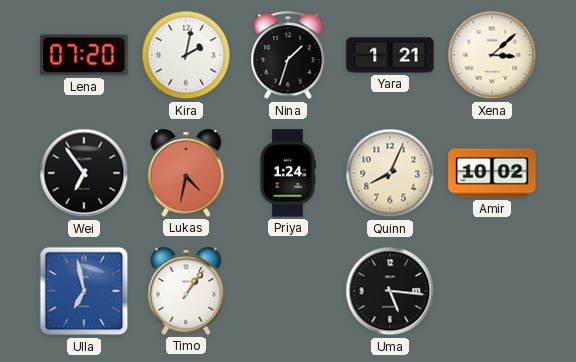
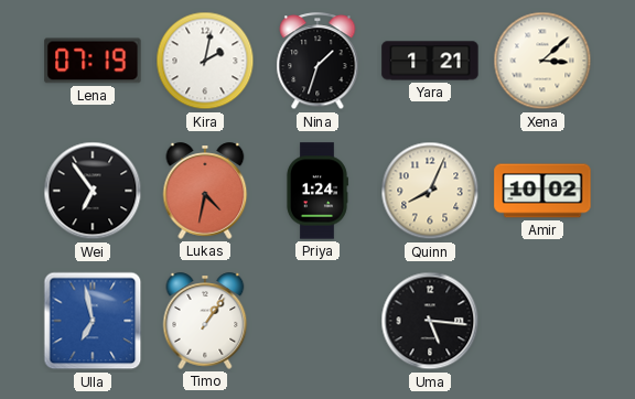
Lena: 07:20 -> 07:19 (93, 61)
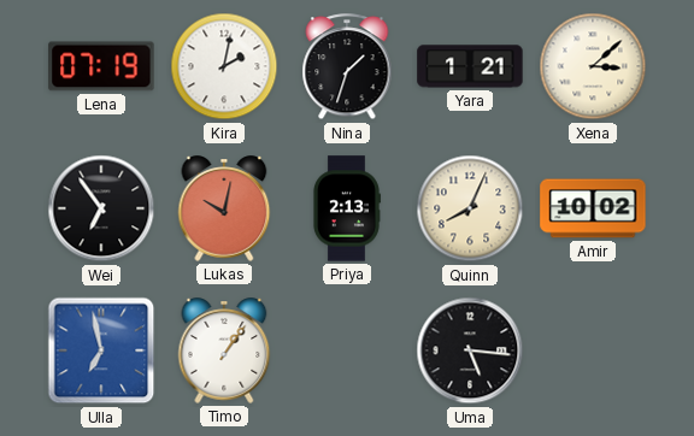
Lukas: 4:32 -> 10:02 (224, 208)
Priya: 1:24 -> 2:13 (347, 208)
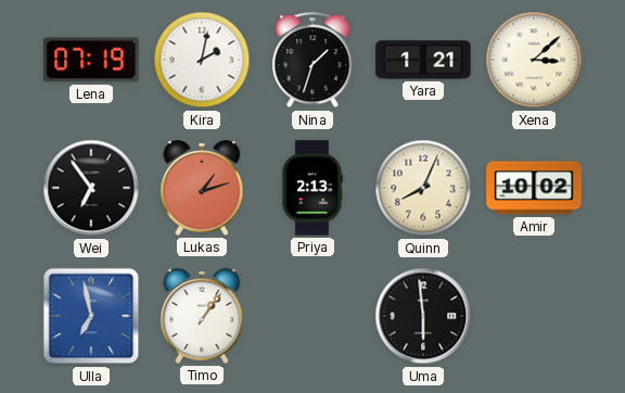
Lukas: 10:02 -> 1:12 (202, 188)
Uma: 5:16 -> 5:59 (423, 316)
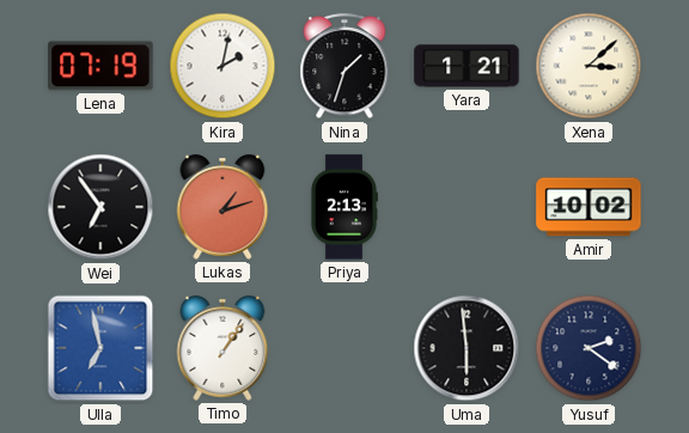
Quinn: 8:04 -> none (423, 188)
Yusuf: none -> 2:21 (589, 348)
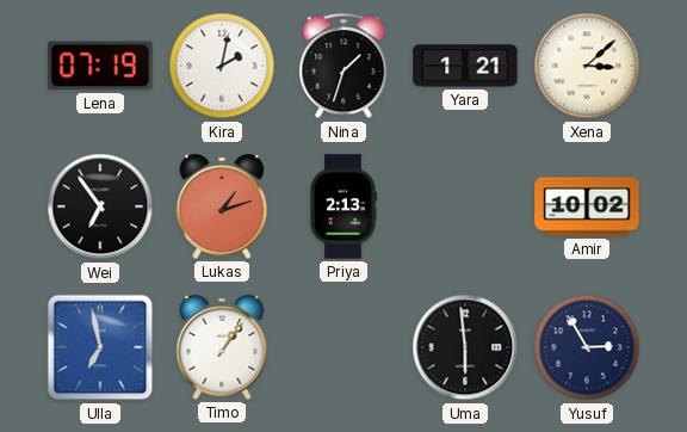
Yusuf: 2:21 -> 2:55 (587, 347)
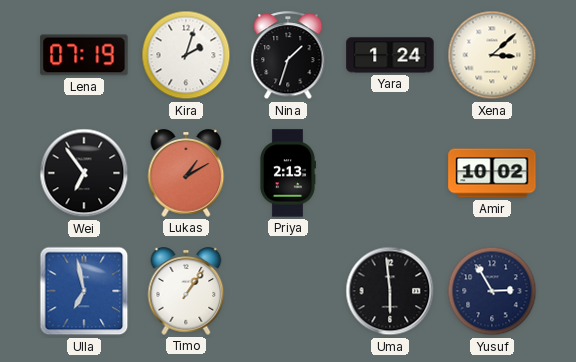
Kira: 2:02 -> 2:03 (186, 55)
Yara: 1:21 -> 1:24 (390, 55)
Lukas: 1:12 -> 1:10 (186, 173)
